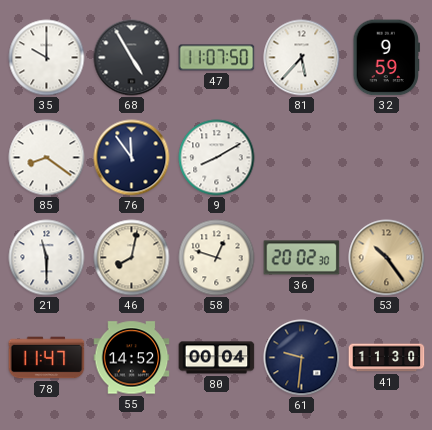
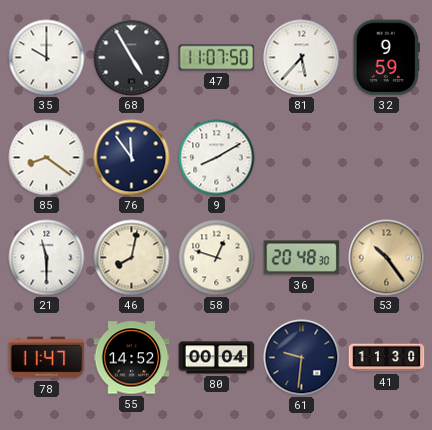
36: 20:02 -> 20:48 (302, 258)
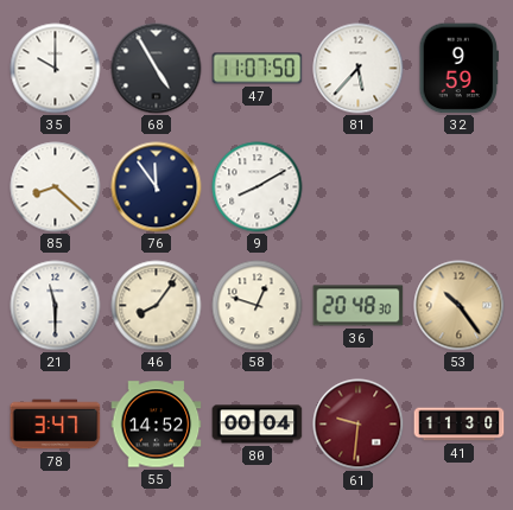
85: 8:21 -> 8:22 (56, 187)
46: 8:02 -> 8:06 (157, 306)
78: 11:47 -> 3:47 (56, 425)
61 dial: navy -> burgundy (359, 425)
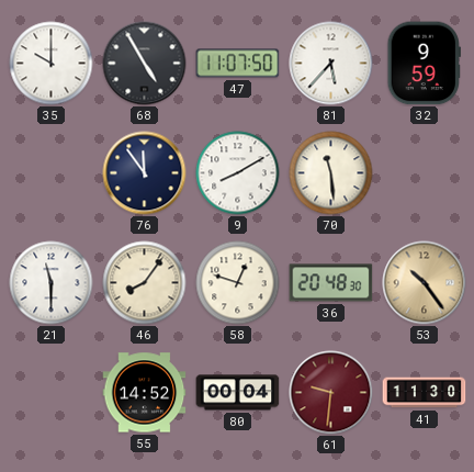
85: 8:22 -> none (56, 187)
70: none -> 11:29 (331, 173)
78: 3:47 -> none (56, 425)
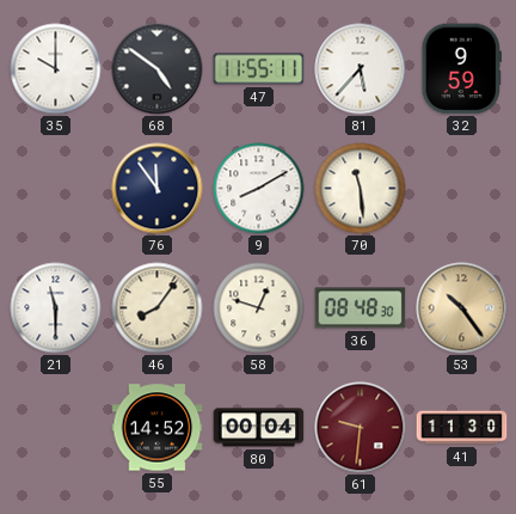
68: 4:55 -> 4:51 (158, 69)
47: 11:07 -> 11:55 (259, 69)
36: 20:48 -> 08:48 (361, 308)
